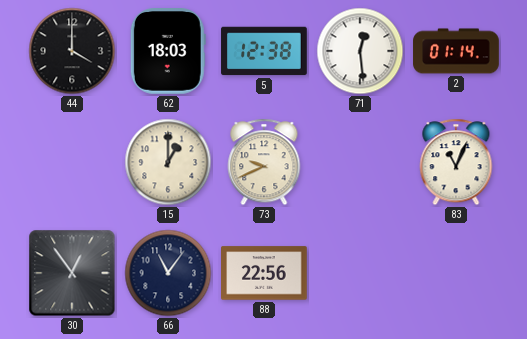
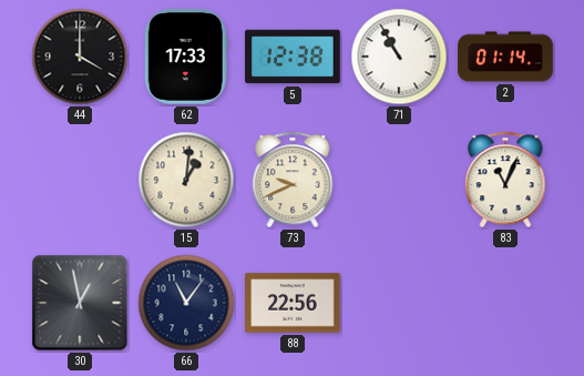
62: 18:03 -> 17:33 (186, 58)
71: 12:29 -> 10:55 (399, 57)
15: 1:00 -> 1:01 (186, 180)
30: 12:54 -> 12:58 (80, 303)
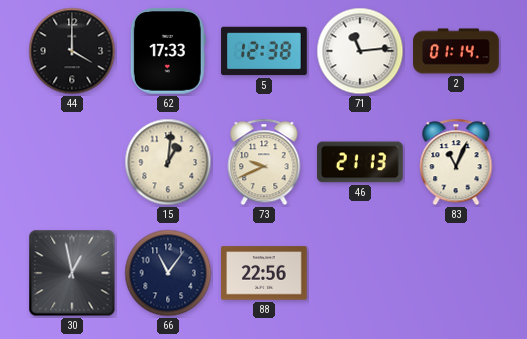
71: 10:55 -> 11:14 (360, 51)
46: none -> 21:13 (361, 162)
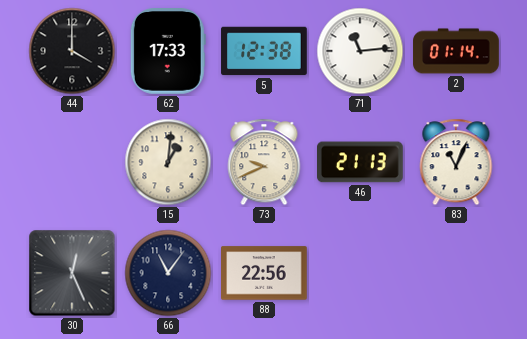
30: 12:58 -> 12:26 (72, 273)
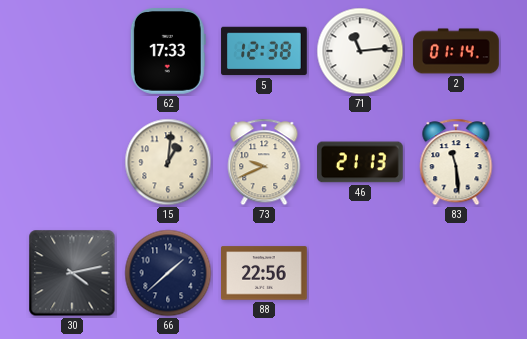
44: 4:00 -> none (72, 51)
83: 11:04 -> 11:29 (456, 162)
30: 12:26 -> 4:13 (72, 273)
66: 11:06 -> 1:38 (168, 273)
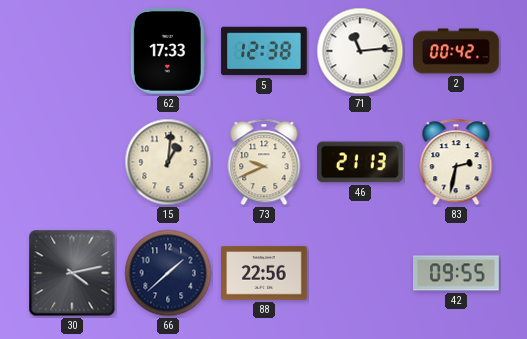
2: 01:14 -> 00:42 (456, 51)
83: 11:29 -> 2:32 (456, 162)
42: none -> 09:55 (457, 273)
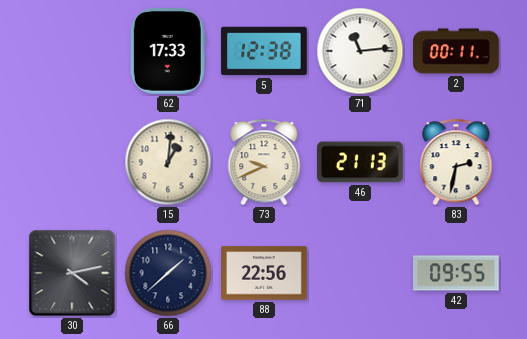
2: 00:42 -> 00:11 (456, 51)
